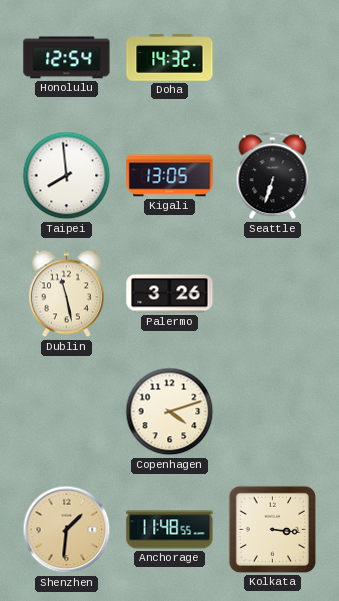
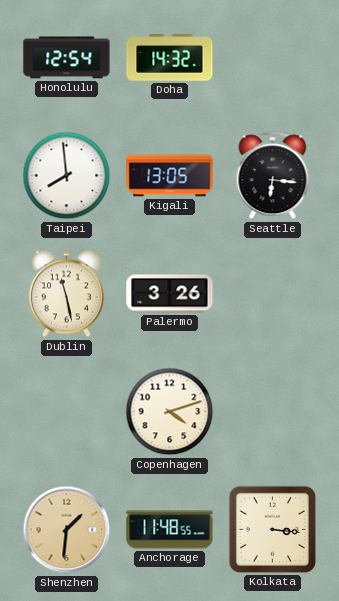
Seattle: 6:33 -> 6:16 (273, 176)
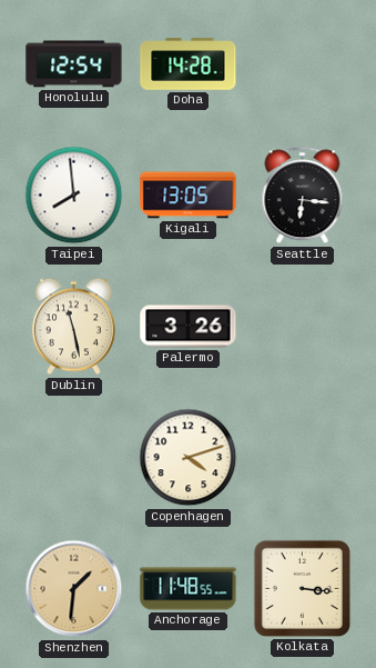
Doha: 14:32 -> 14:28 (189, 64)
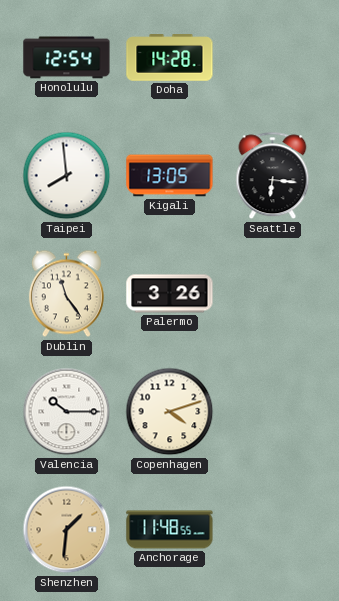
Dublin: 11:28 -> 11:24 (66, 294)
Valencia: none -> 10:15 (67, 412)
Kolkata: 3:16 -> none (302, 588)
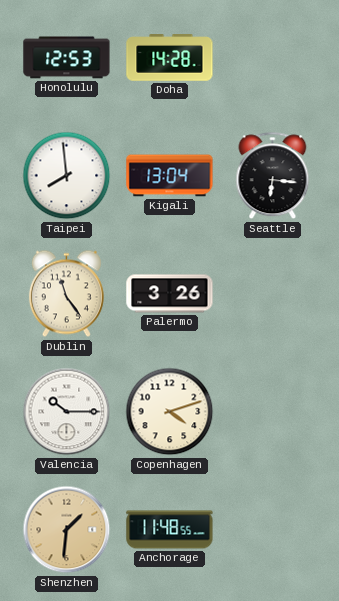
Honolulu: 12:54 -> 12:53 (67, 58)
Kigali: 13:05 -> 13:04 (170, 176)
